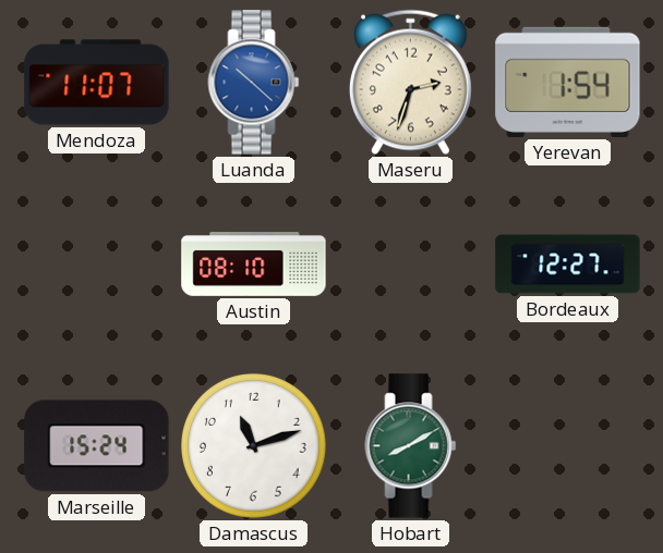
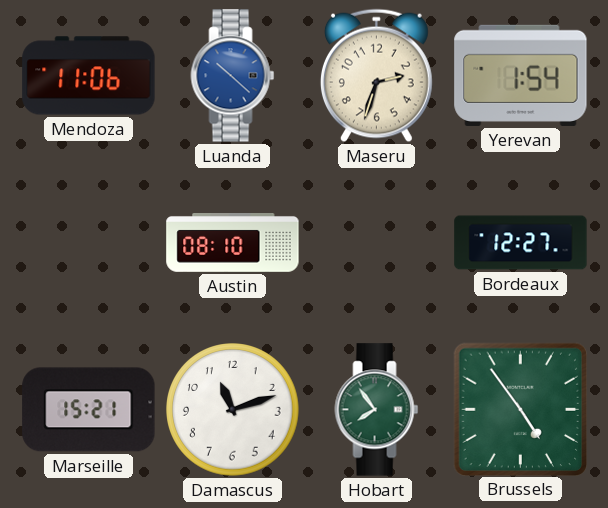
Mendoza: 11:07 -> 11:06 (89, 76)
Marseille: 15:24 -> 15:21 (89, 410)
Hobart: 8:10 -> 7:54 (377, 410)
Brussels: none -> 4:54 (520, 409)
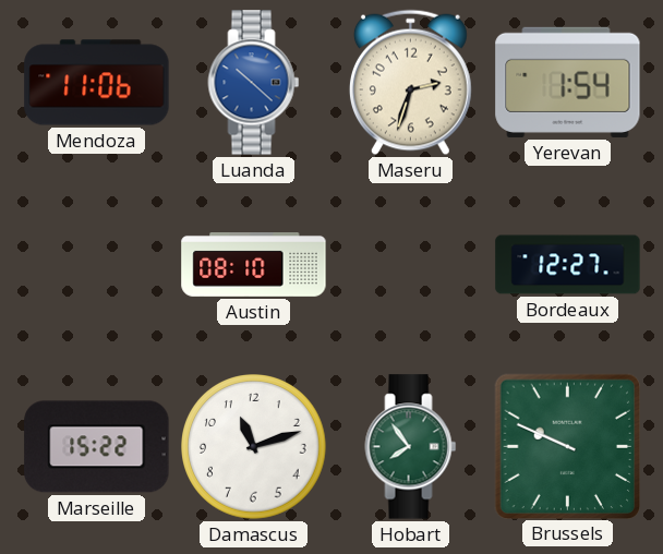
Marseille: 15:21 -> 15:22 (97, 447)
Brussels: 4:54 -> 9:49 (567, 446)
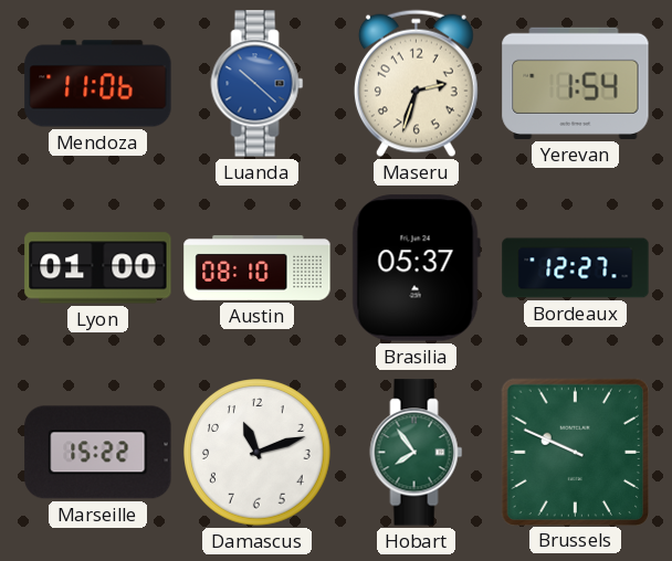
Lyon: none -> 01:00 (98, 268)
Brasilia: none -> 05:37 (416, 268)
